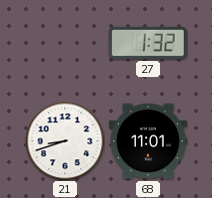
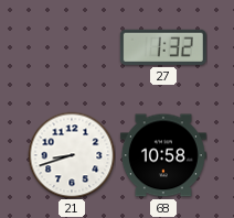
68: 11:01 -> 10:58 (163, 155)
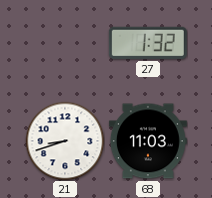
68: 10:58 -> 11:03 (148, 141)
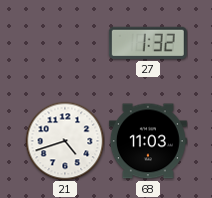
21: 8:42 -> 4:42 (65, 141)
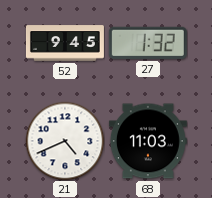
52: none -> 9:45 (65, 43)
21: 4:42 -> 4:41 (65, 141)
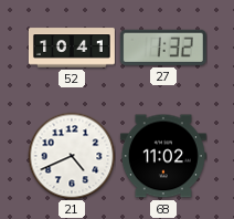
52: 9:45 -> 10:41 (72, 48)
68: 11:03 -> 11:02 (163, 156)
